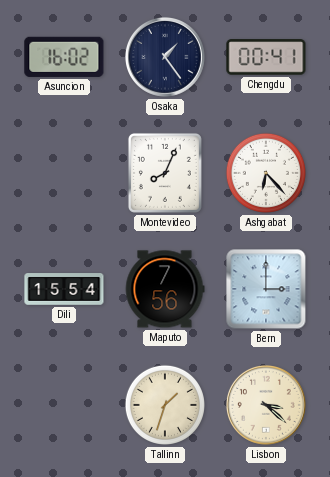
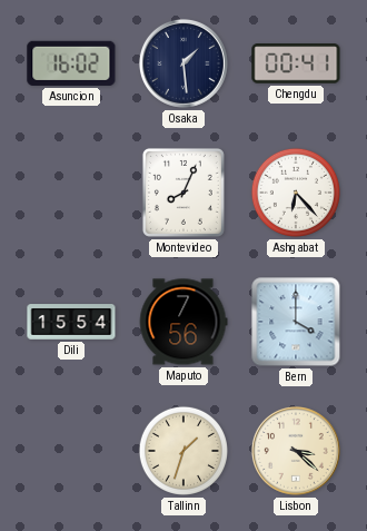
Osaka: 1:24 -> 1:29 (183, 63)
Bern: 3:00 -> 4:00 (296, 322)
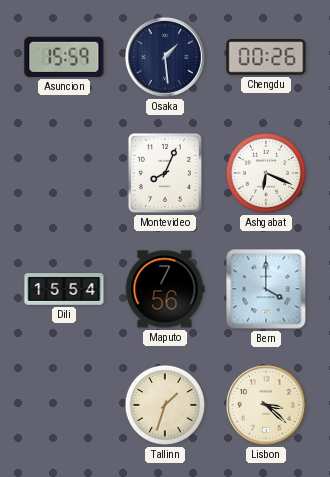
Asuncion: 16:02 -> 15:59 (64, 57)
Chengdu: 00:41 -> 00:26 (266, 57)
Ashgabat: 6:23 -> 6:19 (266, 173)
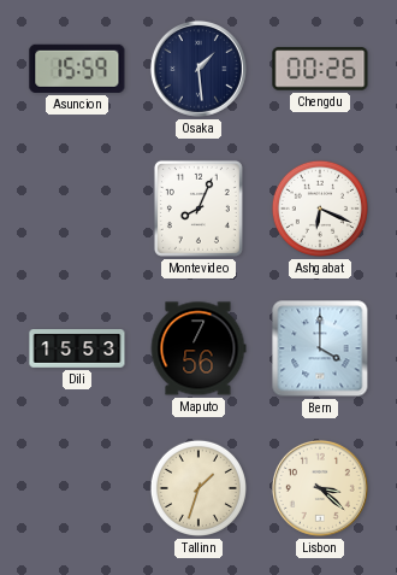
Dili: 15:54 -> 15:53 (77, 348)
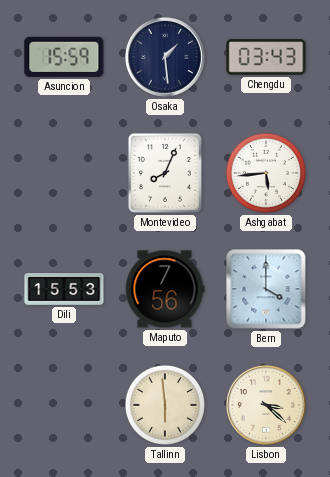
Chengdu: 00:26 -> 03:43 (266, 57)
Ashgabat: 6:19 -> 5:44 (266, 173)
Tallinn: 1:33 -> 5:59 (165, 405)
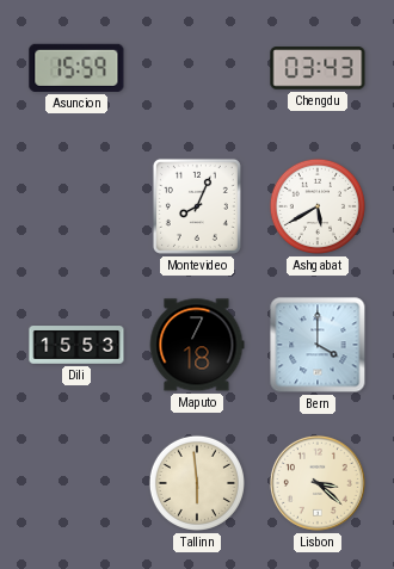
Osaka: 1:29 -> none (165, 57)
Ashgabat: 5:44 -> 5:40 (318, 206)
Maputo: 7:56 -> 7:18 (197, 345)
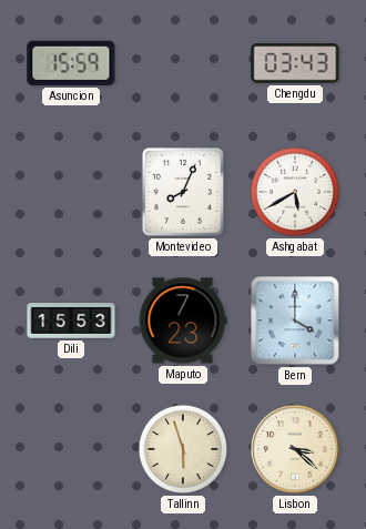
Maputo: 7:18 -> 7:23 (183, 321)
Tallinn: 5:59 -> 5:57 (183, 449)
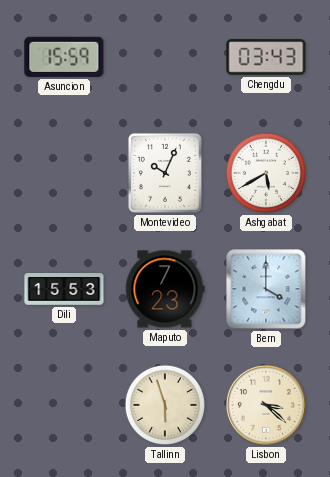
Montevideo: 8:04 -> 10:04 (165, 173)
